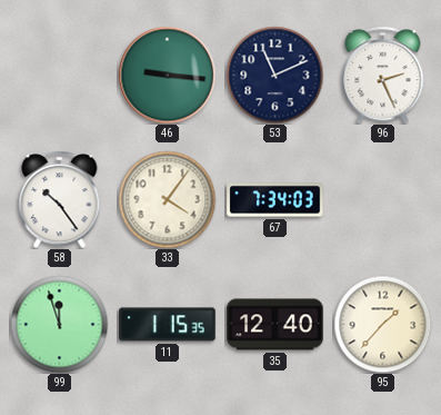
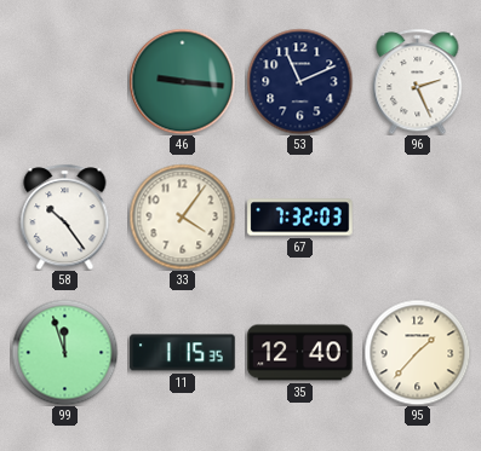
67: 7:34 -> 7:32 (300, 218)
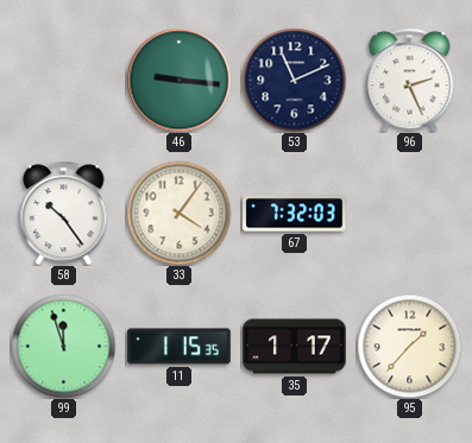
35: 12:40 -> 1:17 (295, 347)
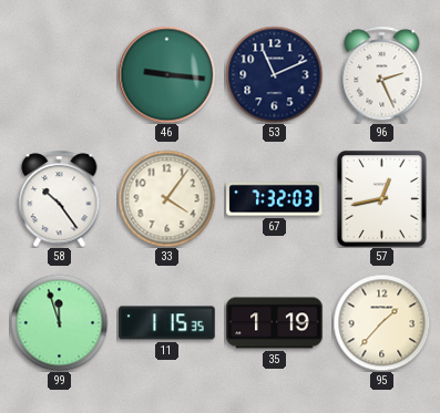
57: none -> 12:43 (382, 199)
35: 1:17 -> 1:19 (275, 323)
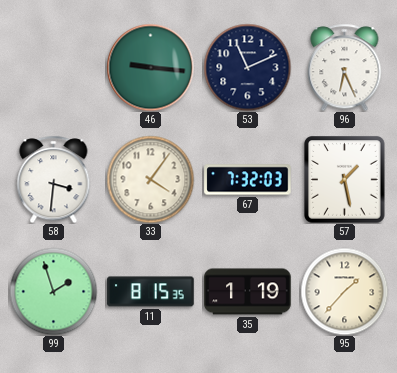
96: 2:26 -> 6:26 (345, 67)
58: 10:24 -> 3:31 (54, 179)
57: 12:43 -> 1:28 (345, 180)
99: 11:57 -> 1:57 (53, 291)
11: 1:15 -> 8:15 (151, 292)
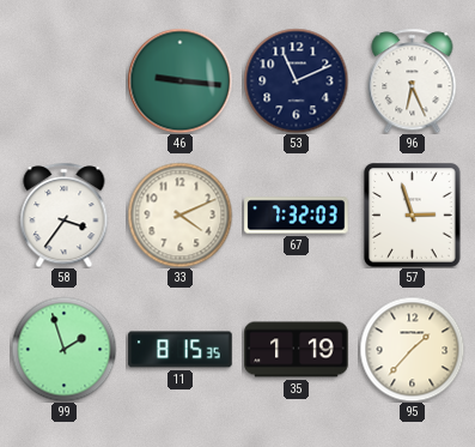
58: 3:31 -> 3:36 (65, 215)
33: 4:06 -> 4:11 (179, 215)
57: 1:28 -> 2:57 (413, 216)
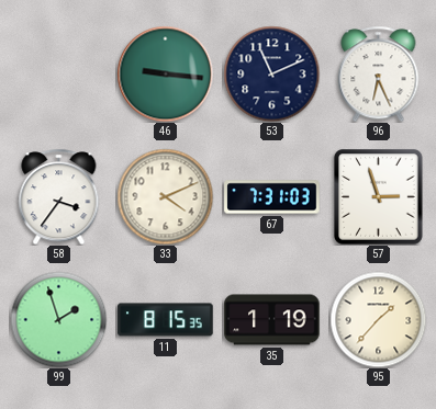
67: 7:32 -> 7:31 (272, 197)
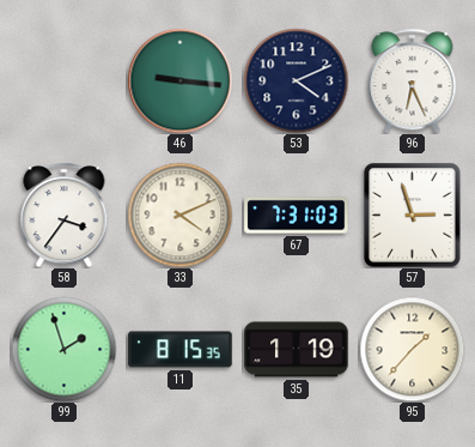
53: 11:11 -> 4:11 (296, 80)
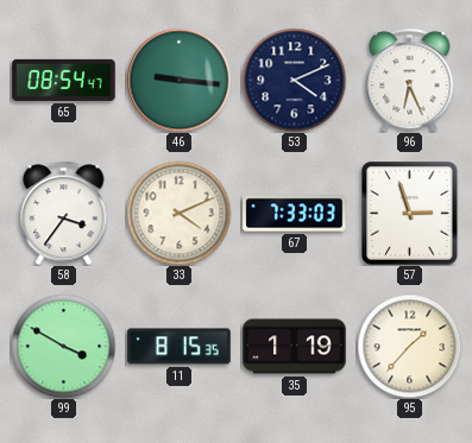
65: none -> 08:54 (64, 80)
67: 7:31 -> 7:33 (295, 214)
99: 1:57 -> 3:50 (63, 346)
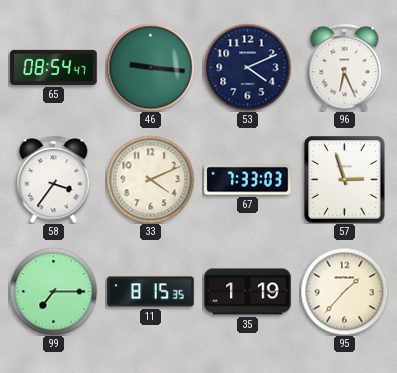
99: 3:50 -> 7:15 (53, 291)
